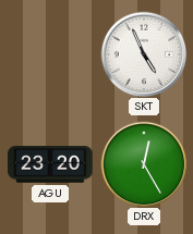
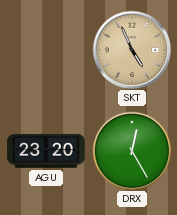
SKT dial: white -> champagne (132, 50)
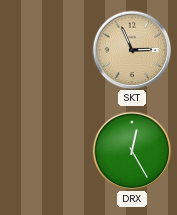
SKT: 4:56 -> 2:56 (132, 50)
AGU: 23:20 -> none (46, 151)
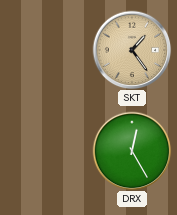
SKT: 2:56 -> 1:24 (132, 50)
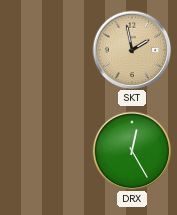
SKT: 1:24 -> 1:58 (132, 50)
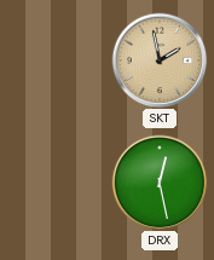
DRX: 12:25 -> 12:28 (160, 183)
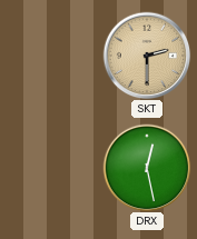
SKT: 1:58 -> 2:30 (147, 56)
